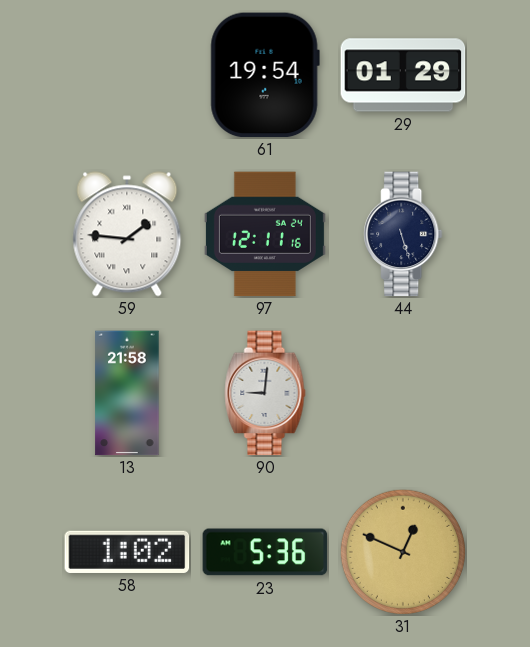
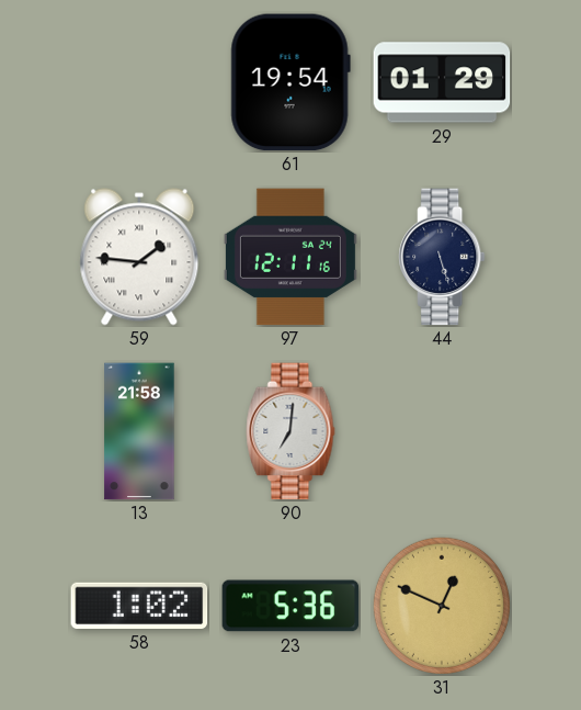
90: 9:01 -> 7:01 (290, 431)
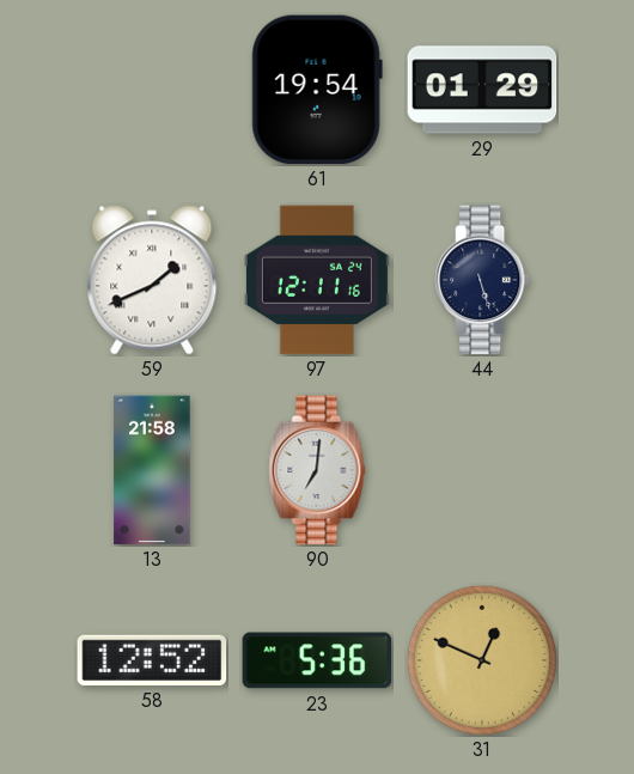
59: 1:46 -> 1:41 (152, 280)
58: 1:02 -> 12:52 (152, 660)
